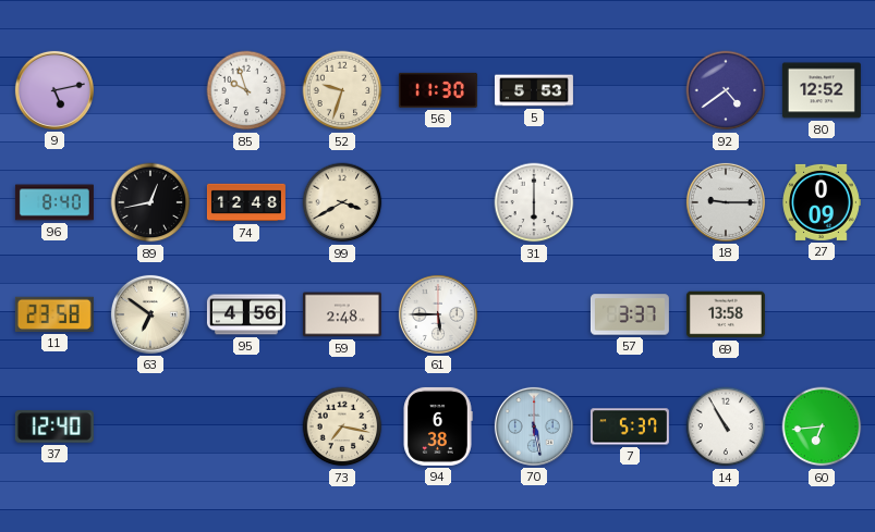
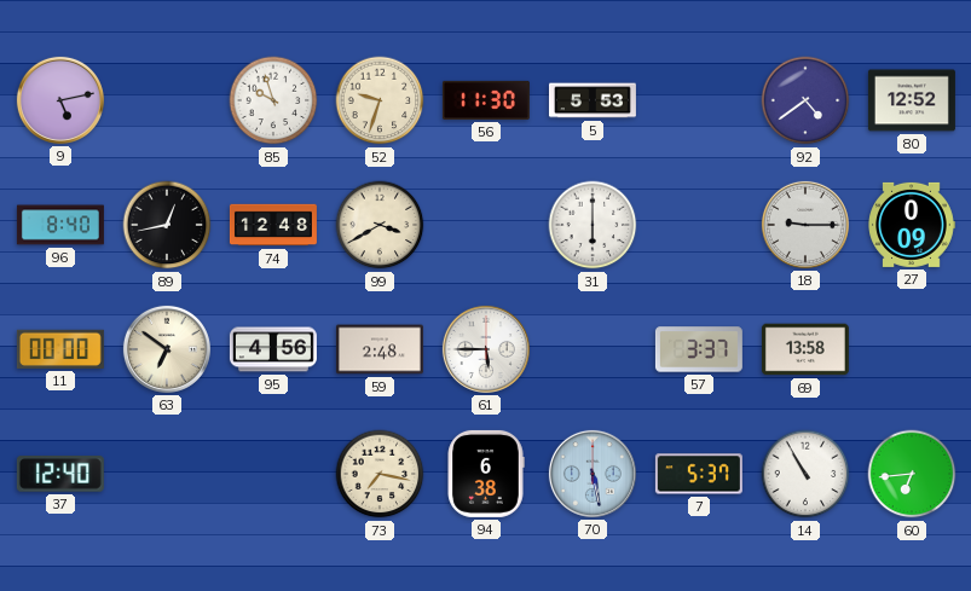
11: 23:58 -> 00:00 (60, 349)
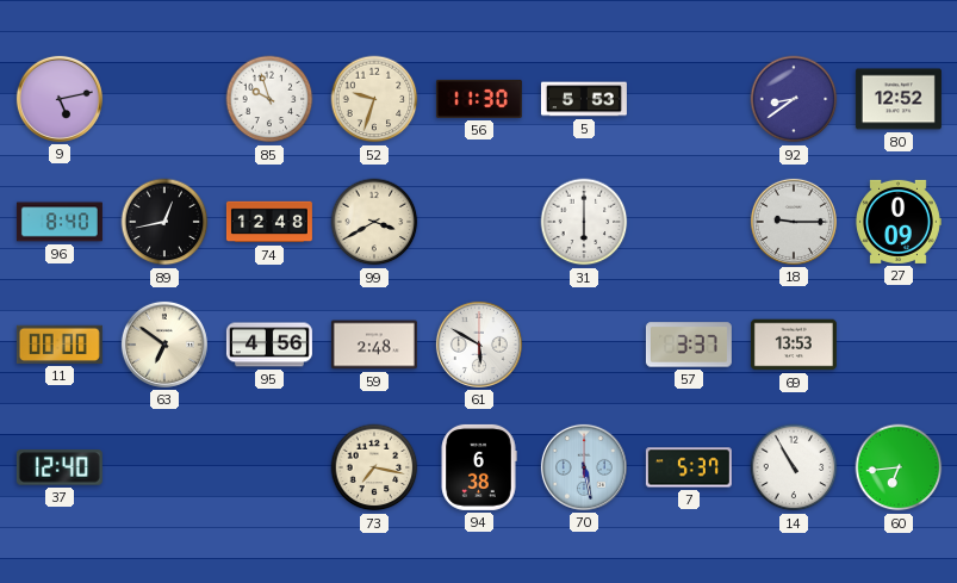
92: 4:39 -> 8:39 (794, 99)
61: 5:45 -> 5:50 (479, 345)
69: 13:58 -> 13:53 (794, 345)
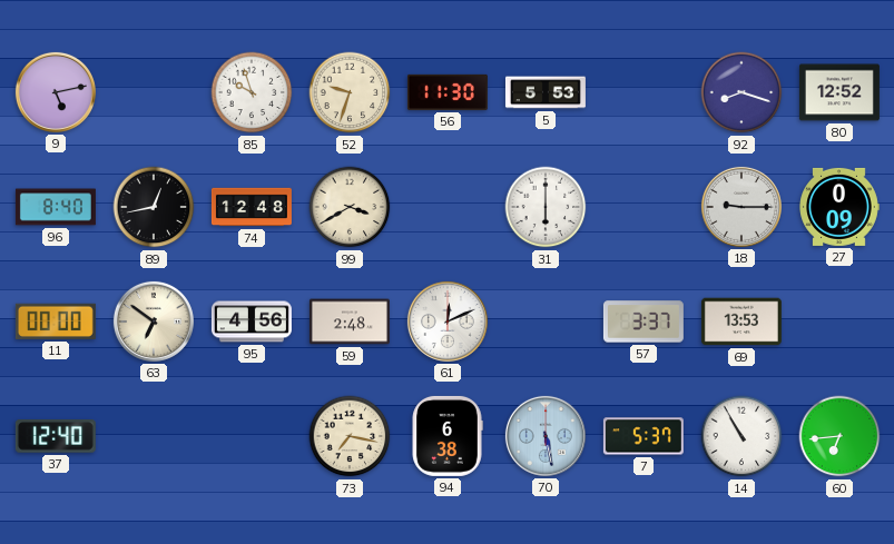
92: 8:39 -> 8:18 (741, 92)
61: 5:50 -> 12:11 (448, 322)
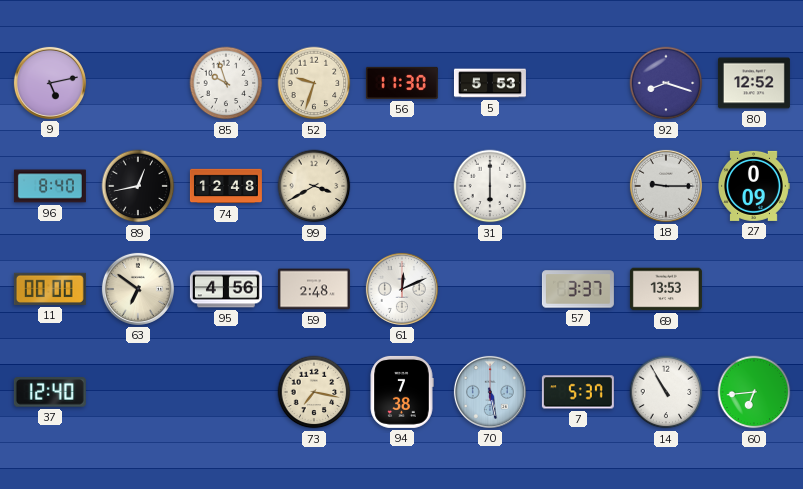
94: 6:38 -> 7:38 (402, 392)
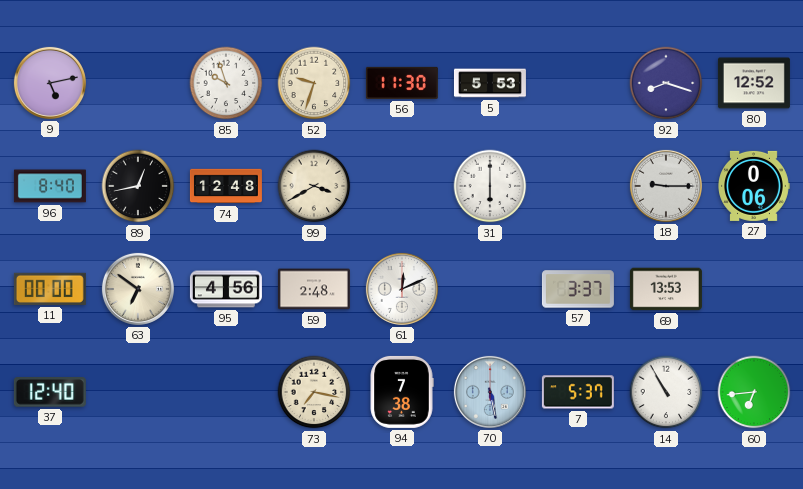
27: 0:09 -> 0:06 (754, 186)
